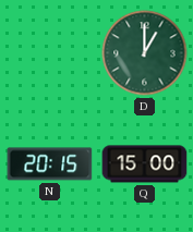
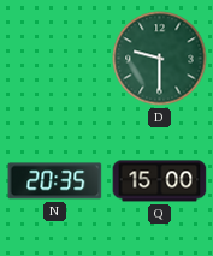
D: 1:00 -> 9:30 (160, 59)
N: 20:15 -> 20:35 (55, 181)
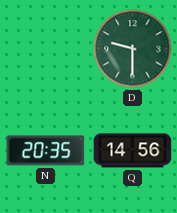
Q: 15:00 -> 14:56 (133, 151)
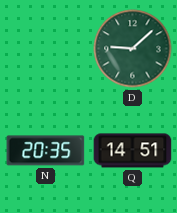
D: 9:30 -> 9:08 (133, 49)
Q: 14:56 -> 14:51 (133, 151)
